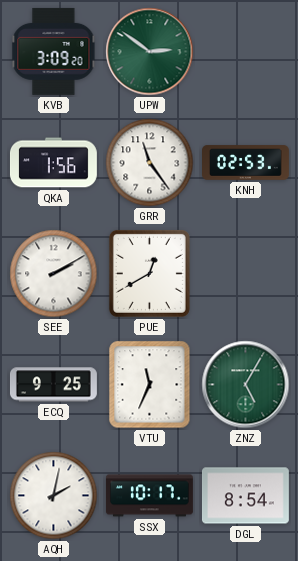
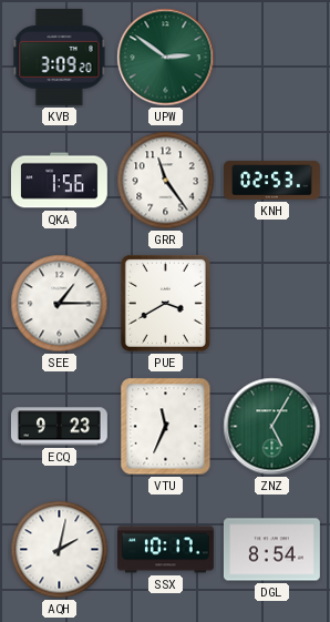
SEE: 2:10 -> 1:15 (60, 304)
PUE: 12:40 -> 3:40 (165, 303)
ECQ: 9:25 -> 9:23 (59, 427)
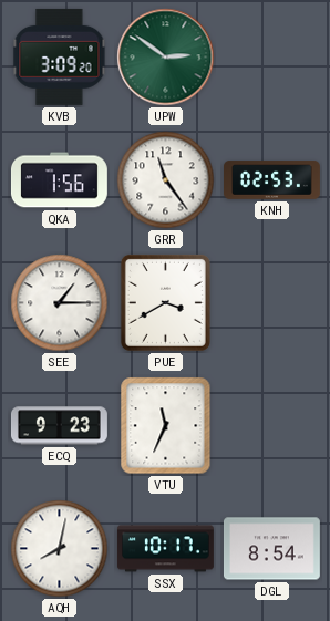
ZNZ: 5:05 -> none (272, 427)
AQH: 2:02 -> 8:02 (60, 549)
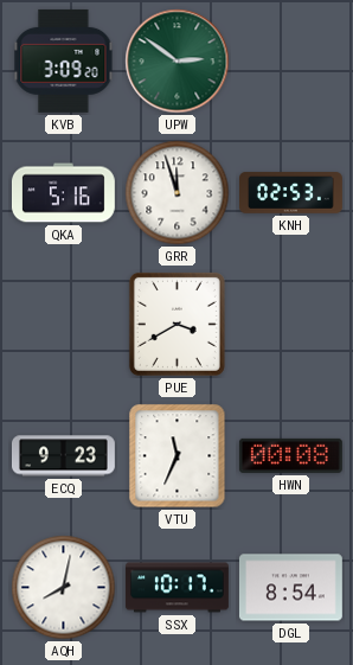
QKA: 1:56 -> 5:16 (63, 193)
GRR: 11:24 -> 11:57 (178, 193)
SEE: 1:15 -> none (60, 303)
HWN: none -> 00:08 (290, 455)
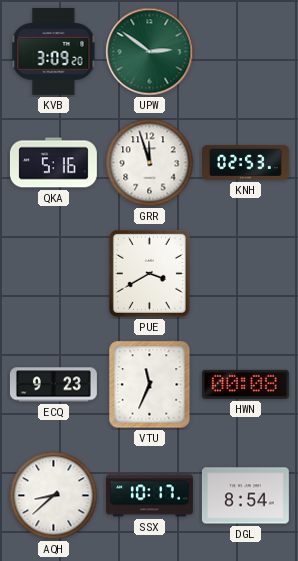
AQH: 8:02 -> 8:38 (54, 496)
